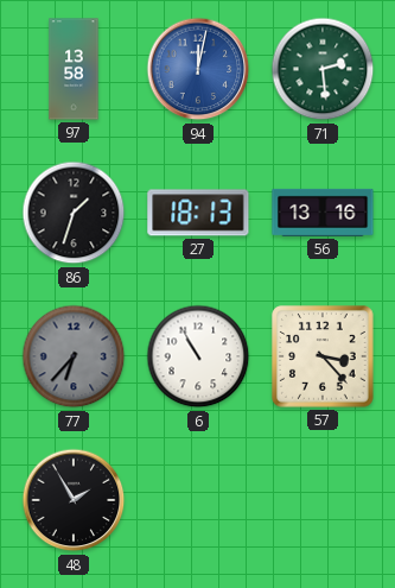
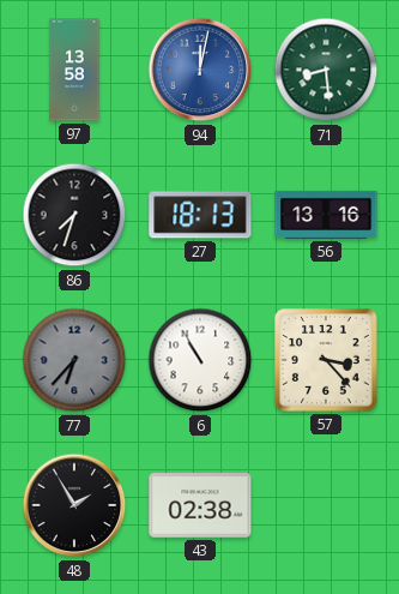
71: 2:29 -> 8:29 (326, 70)
86: 1:33 -> 7:33 (74, 215)
43: none -> 02:38 (200, 506)
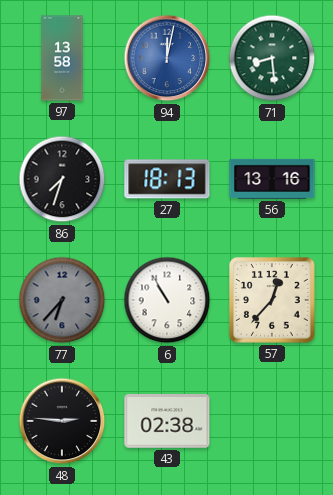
57: 3:23 -> 12:37 (272, 300)
48: 1:55 -> 2:46 (62, 421)
